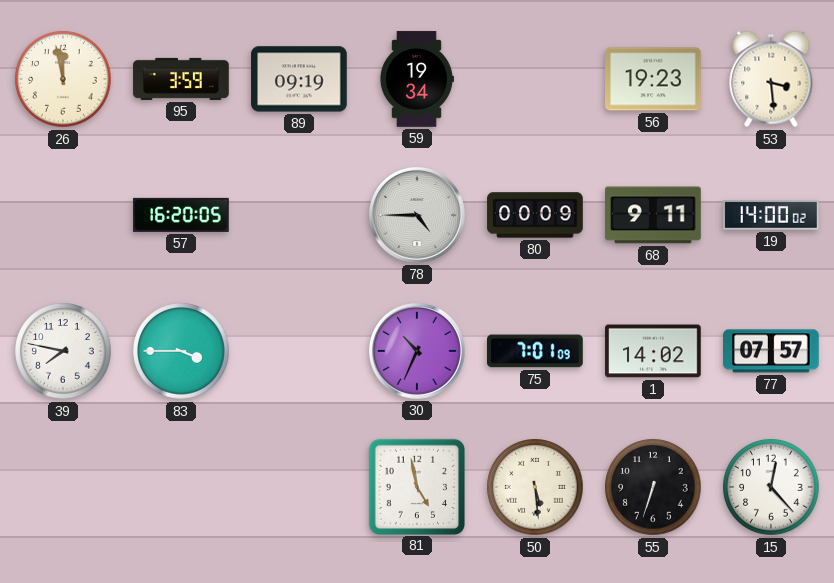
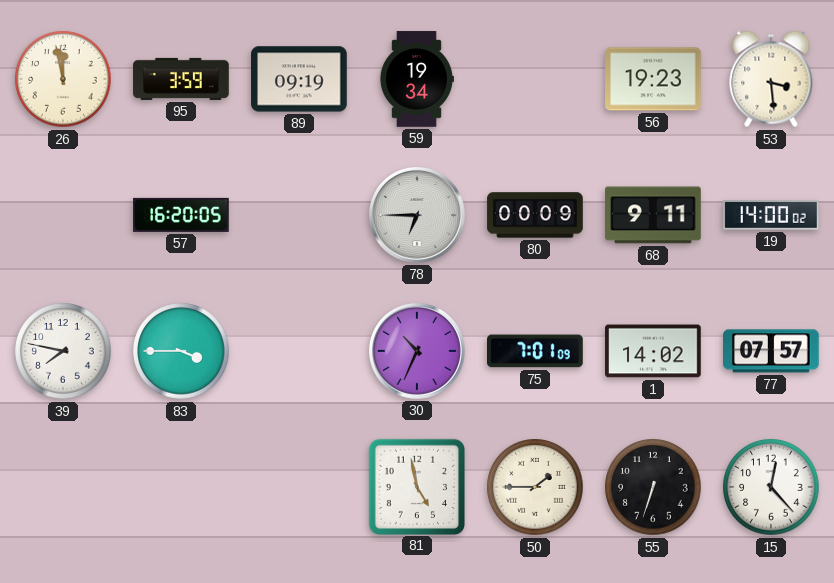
78: 4:45 -> 6:45 (417, 215)
50: 5:29 -> 1:45 (535, 487)
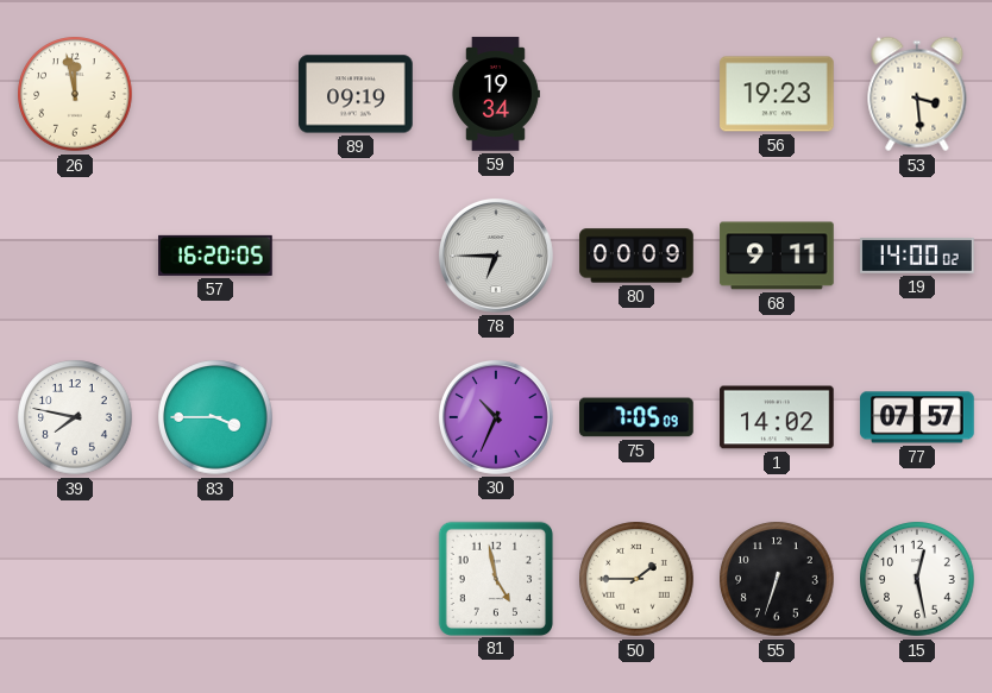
95: 3:59 -> none (181, 79)
75: 7:01 -> 7:05 (638, 417)
15: 12:23 -> 12:28 (917, 579)
